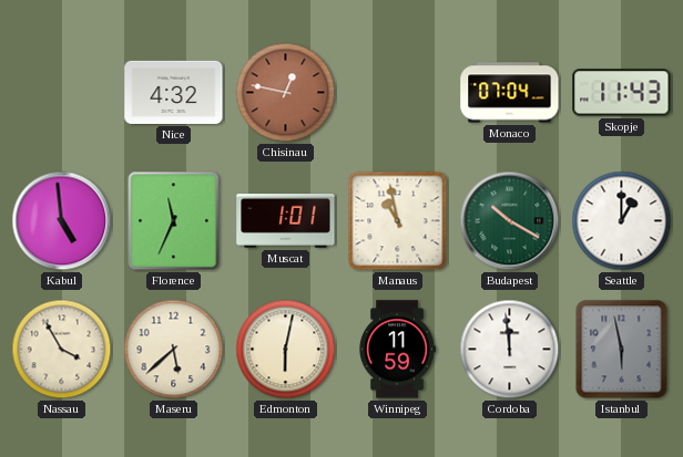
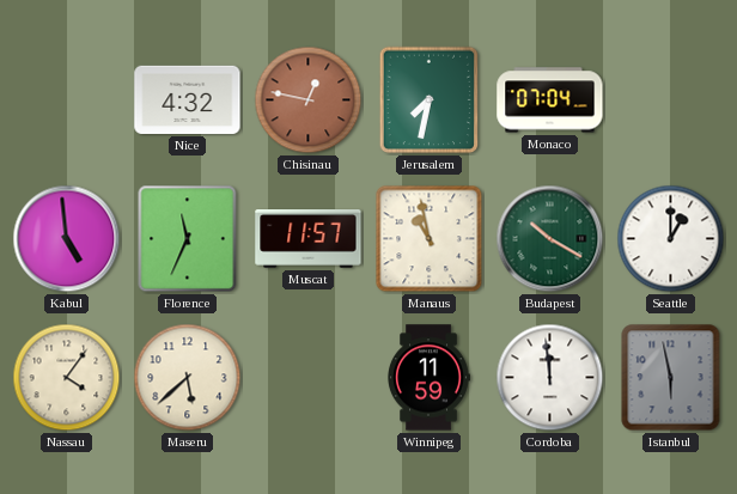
Jerusalem: none -> 7:32 (428, 100)
Skopje: 11:43 -> none (622, 93)
Muscat: 1:01 -> 11:57 (309, 239)
Nassau: 3:55 -> 4:06 (67, 378)
Edmonton: 6:02 -> none (286, 350)
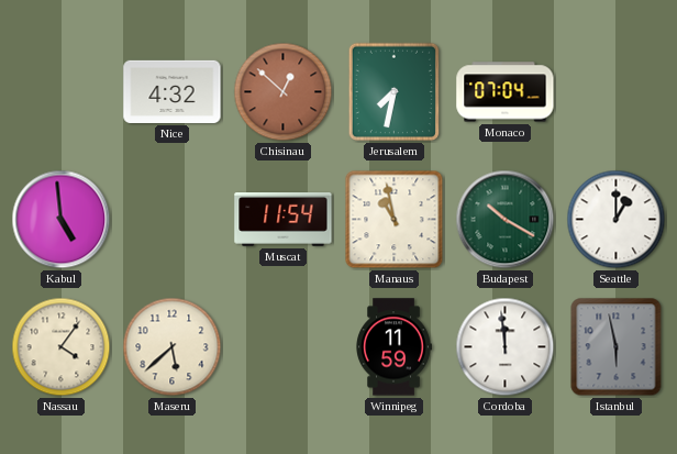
Chisinau: 12:47 -> 12:52 (284, 92)
Florence: 11:34 -> none (188, 239)
Muscat: 11:57 -> 11:54 (284, 220)
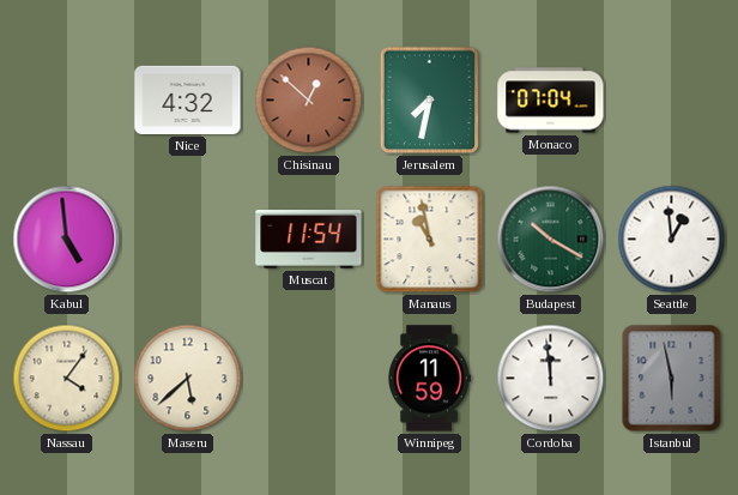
Seattle: 1:00 -> 12:59 (672, 240)
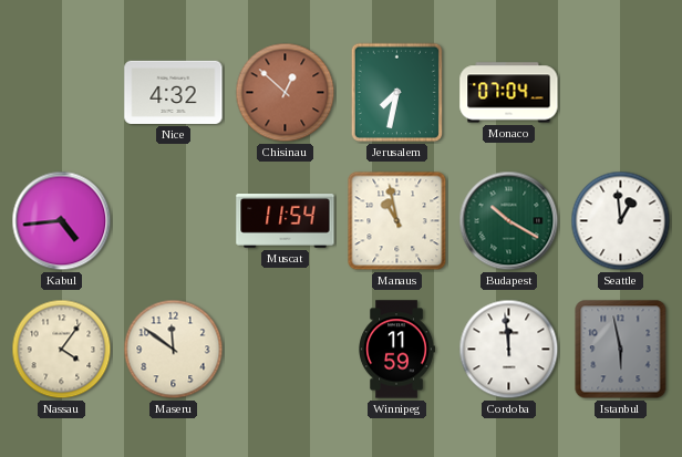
Kabul: 4:59 -> 4:44 (62, 221)
Maseru: 5:38 -> 11:51 (174, 350)
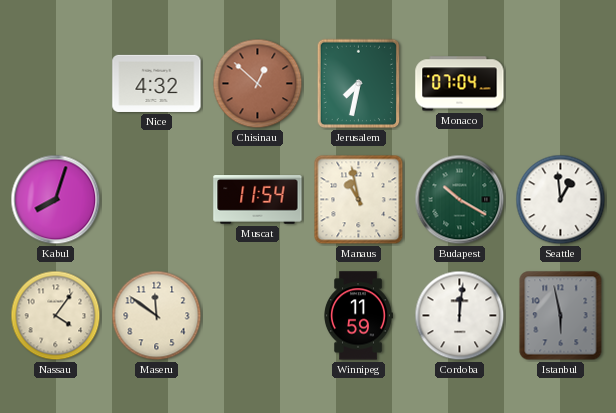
Kabul: 4:44 -> 8:03 (56, 200)
Cordoba: 11:59 -> 12:01 (460, 316)
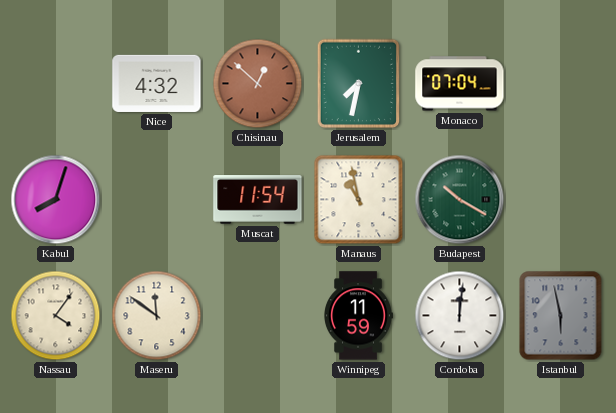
Seattle: 12:59 -> none (561, 200)
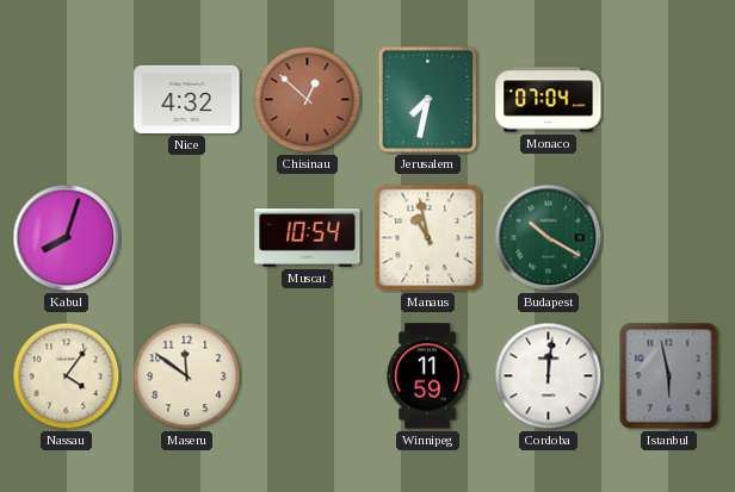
Muscat: 11:54 -> 10:54 (308, 238)
